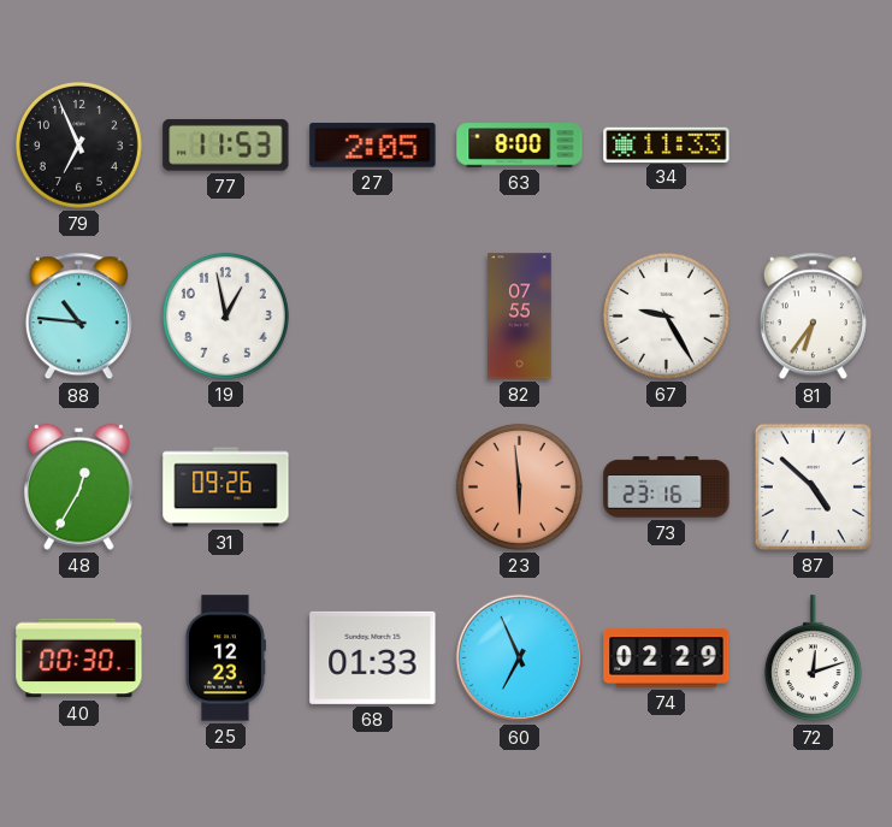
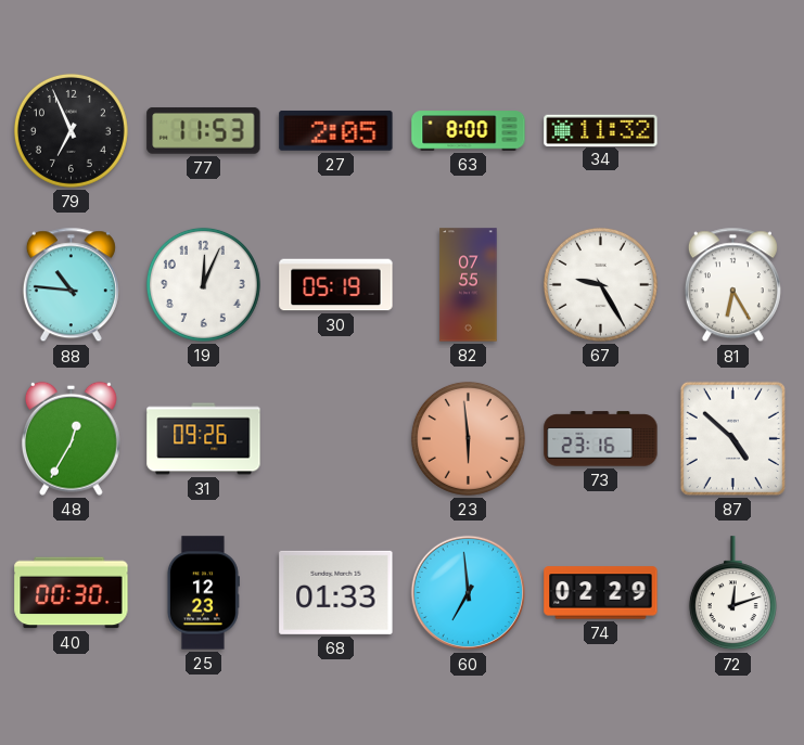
34: 11:33 -> 11:32 (601, 130)
19: 12:58 -> 12:04 (203, 284)
30: none -> 05:19 (336, 285)
81: 6:36 -> 6:25 (732, 285)
60: 6:56 -> 6:59 (469, 593)
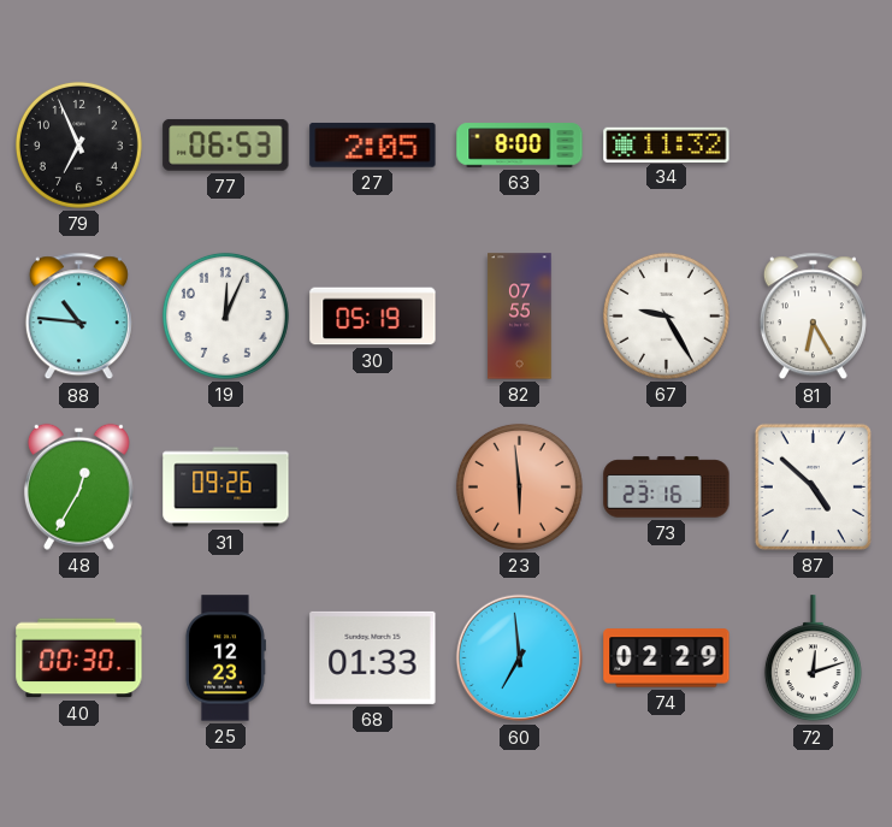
77: 11:53 -> 06:53 (226, 144)
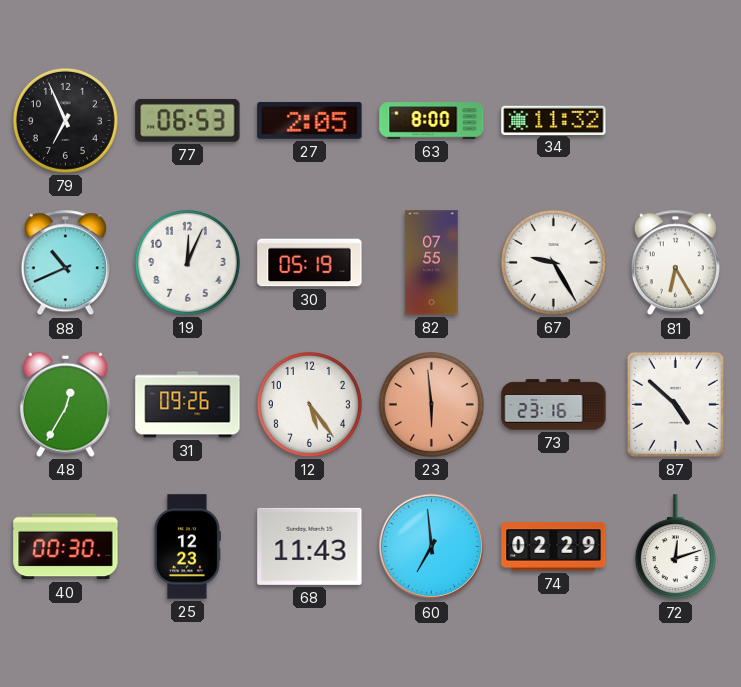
88: 10:46 -> 10:41 (65, 263)
12: none -> 5:24 (309, 404)
68: 01:33 -> 11:43 (310, 546)
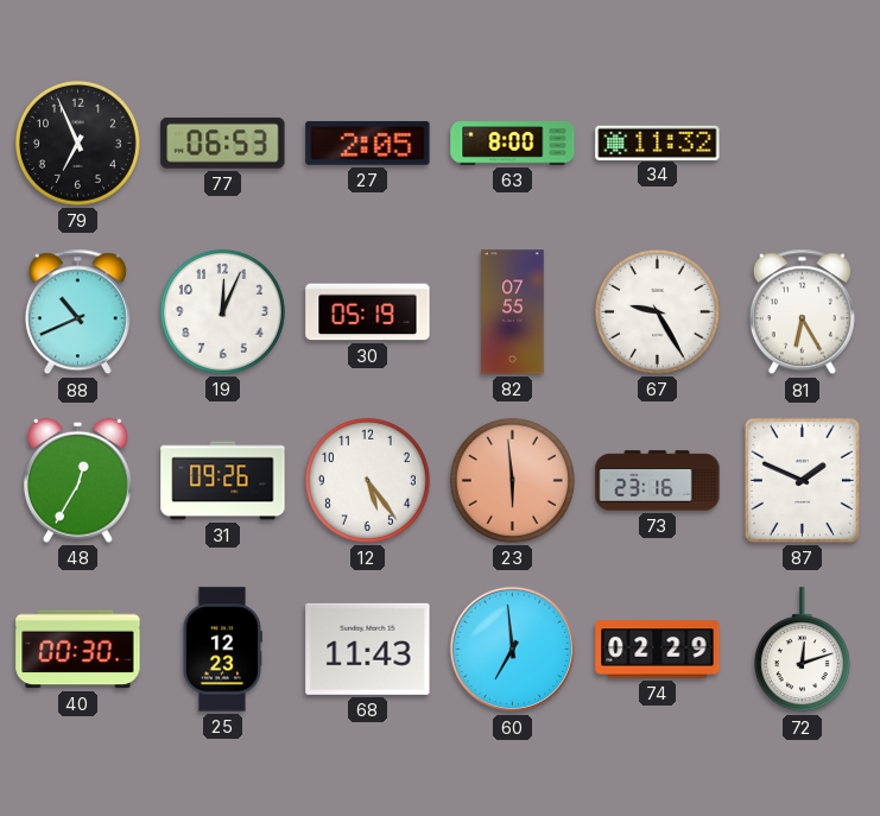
87: 4:52 -> 1:49 (802, 480)
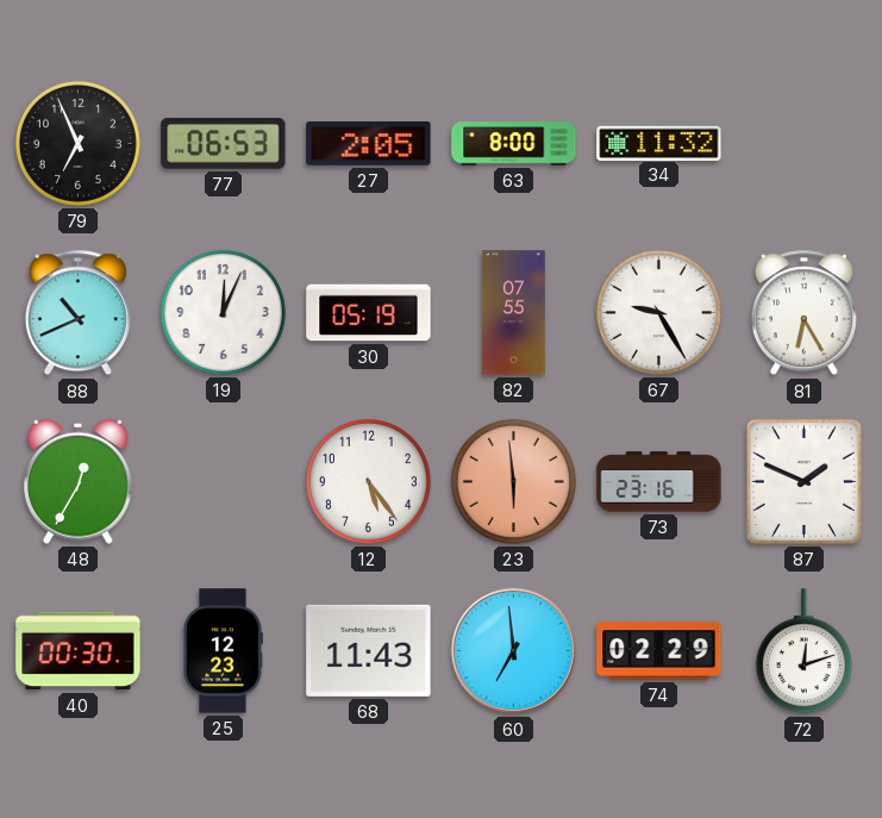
31: 09:26 -> none (223, 481)
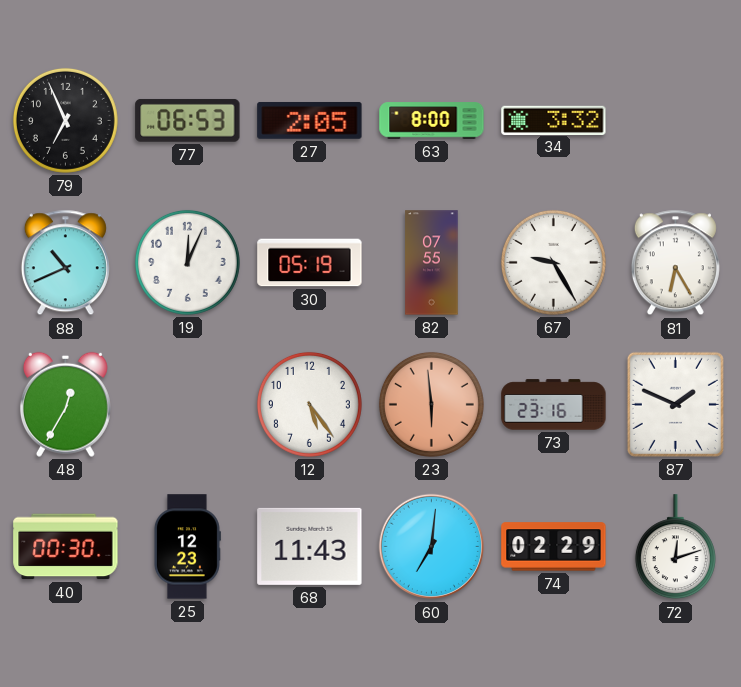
34: 11:32 -> 3:32 (554, 120)
60: 6:59 -> 7:01 (432, 547)
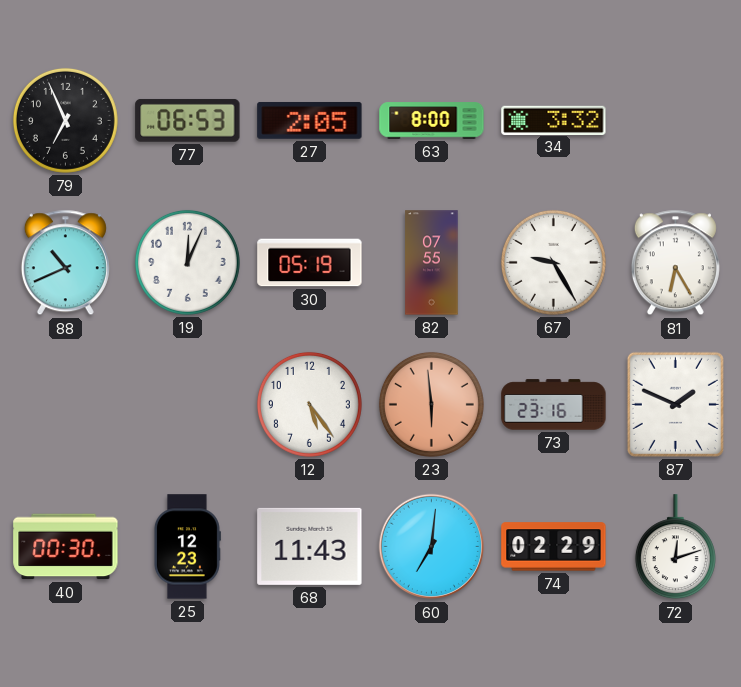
48: 12:35 -> none (65, 404)
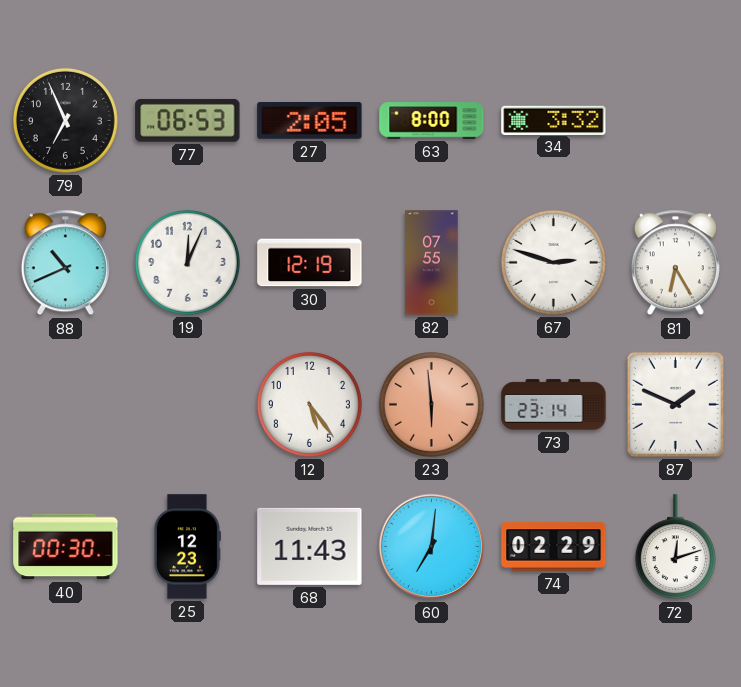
30: 05:19 -> 12:19 (310, 263)
67: 9:25 -> 2:48 (553, 262)
73: 23:16 -> 23:14 (554, 405)
